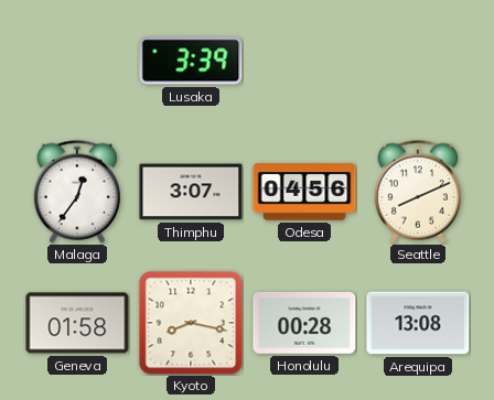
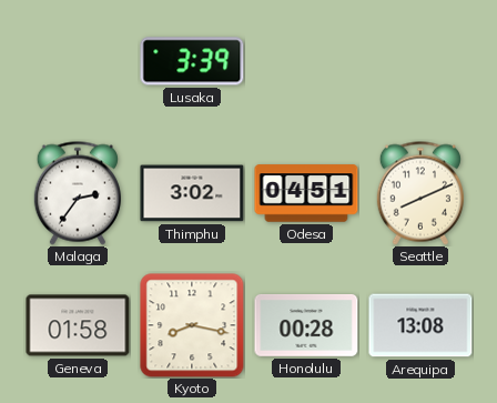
Malaga: 12:36 -> 2:36 (78, 193)
Thimphu: 3:07 -> 3:02 (192, 193)
Odesa: 04:56 -> 04:51 (306, 193)
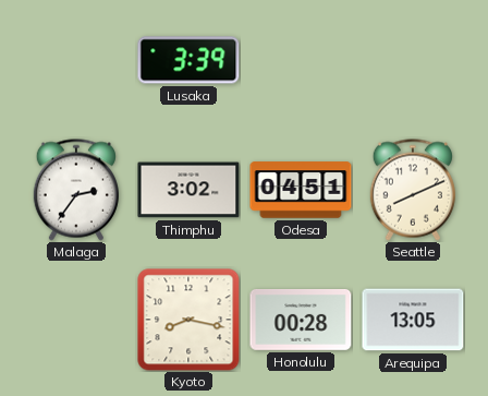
Geneva: 01:58 -> none (78, 325)
Arequipa: 13:08 -> 13:05 (413, 320)
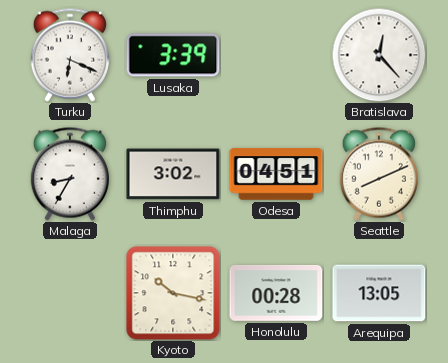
Turku: none -> 6:19 (70, 55)
Bratislava: none -> 12:23 (379, 55)
Malaga: 2:36 -> 8:35 (70, 174)
Kyoto: 8:17 -> 10:17 (173, 293)
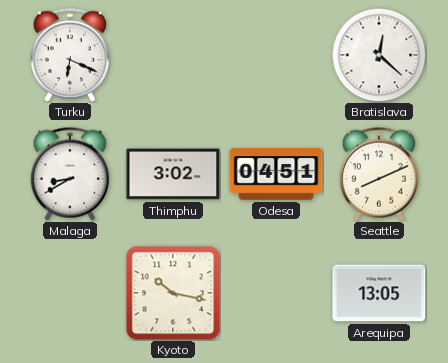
Lusaka: 3:39 -> none (173, 55)
Bratislava: 12:23 -> 12:22 (379, 55)
Malaga: 8:35 -> 8:40 (70, 174)
Honolulu: 00:28 -> none (276, 294)
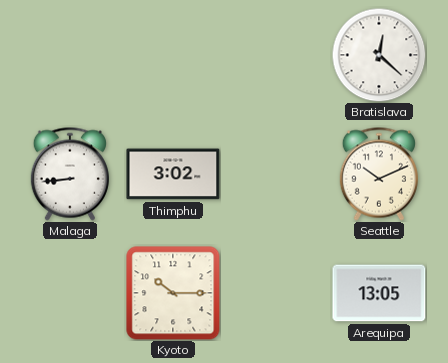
Turku: 6:19 -> none (70, 55)
Malaga: 8:40 -> 8:44 (70, 174)
Odesa: 04:51 -> none (276, 174)
Seattle: 8:11 -> 10:11 (379, 174)
Kyoto: 10:17 -> 10:15 (173, 293)
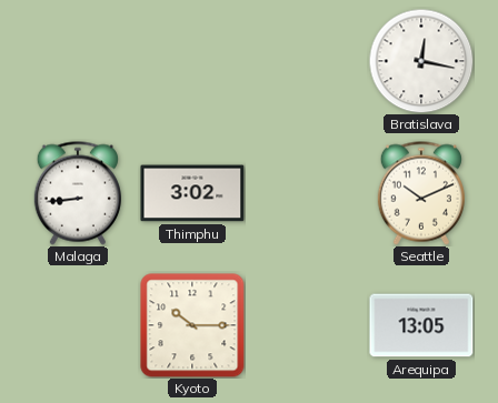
Bratislava: 12:22 -> 12:17 (421, 61)
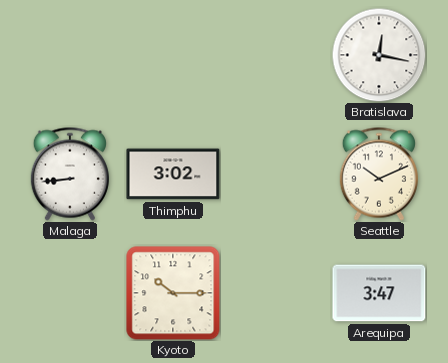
Arequipa: 13:05 -> 3:47 (379, 293)
